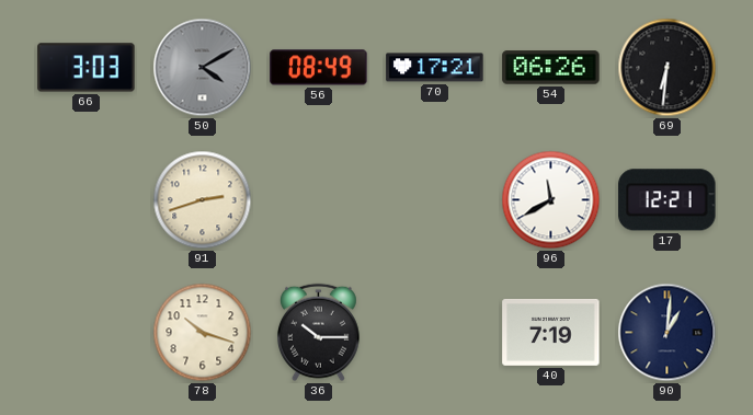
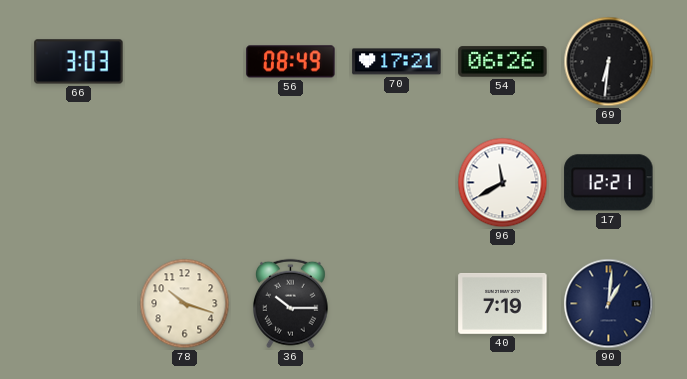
50: 4:10 -> none (203, 68)
91: 2:42 -> none (203, 200)
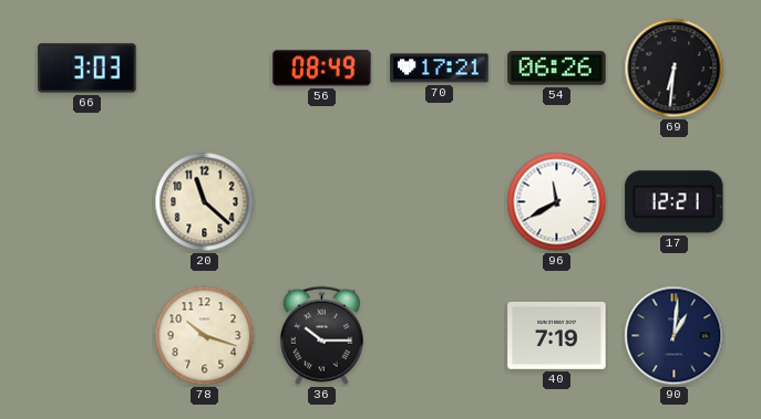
20: none -> 11:22 (205, 202)
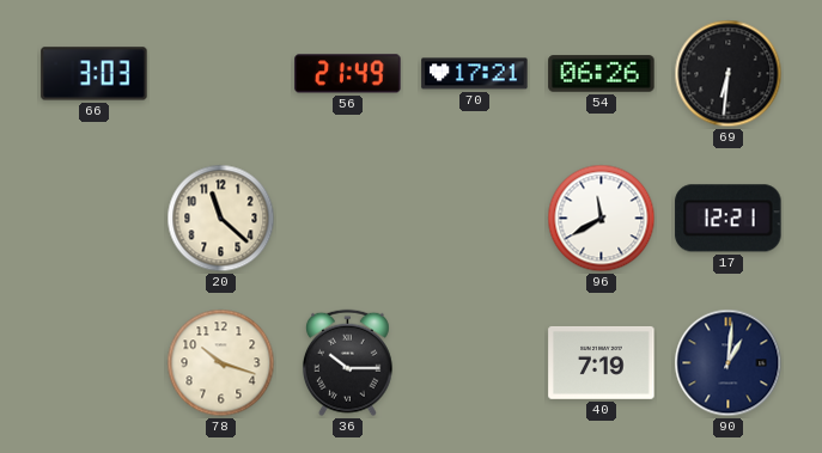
56: 08:49 -> 21:49 (348, 74)
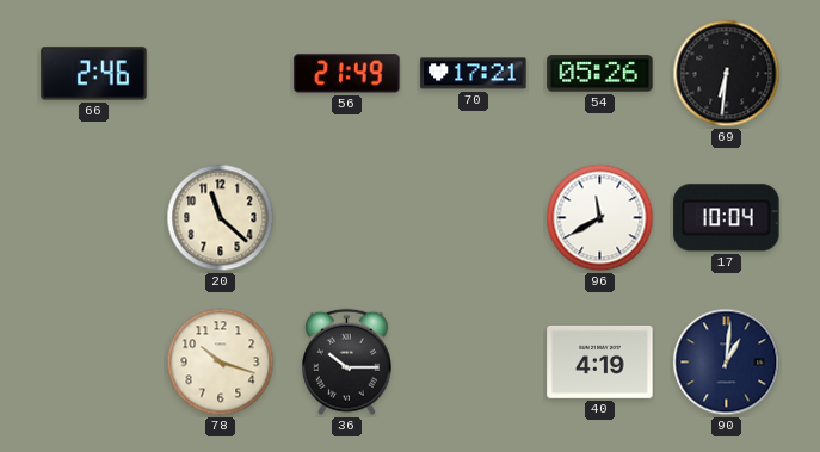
66: 3:03 -> 2:46 (94, 74)
54: 06:26 -> 05:26 (600, 74)
17: 12:21 -> 10:04 (727, 218)
40: 7:19 -> 4:19 (600, 361)
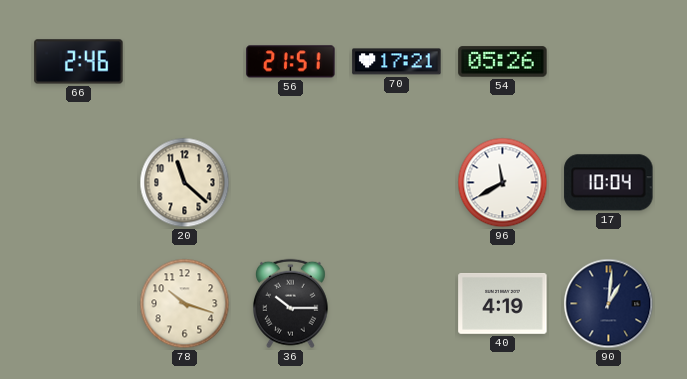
56: 21:49 -> 21:51 (291, 62)
69: 6:31 -> none (727, 74)
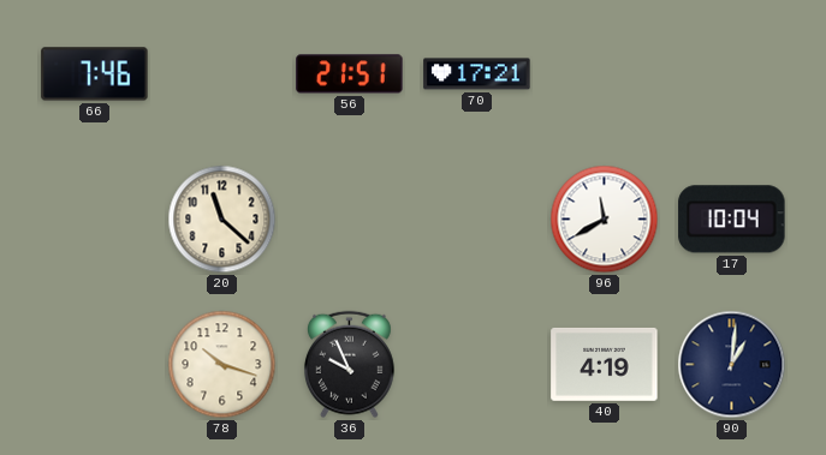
66: 2:46 -> 7:46 (95, 74)
54: 05:26 -> none (503, 62)
36: 10:15 -> 9:56 (349, 365)
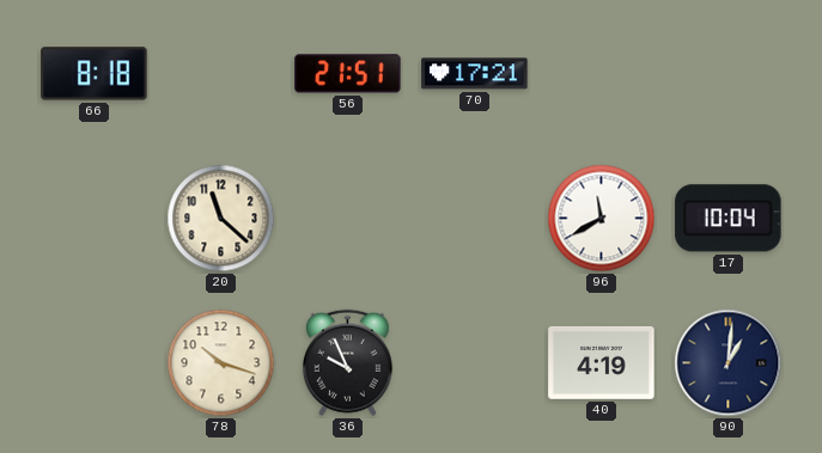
66: 7:46 -> 8:18 (95, 74)
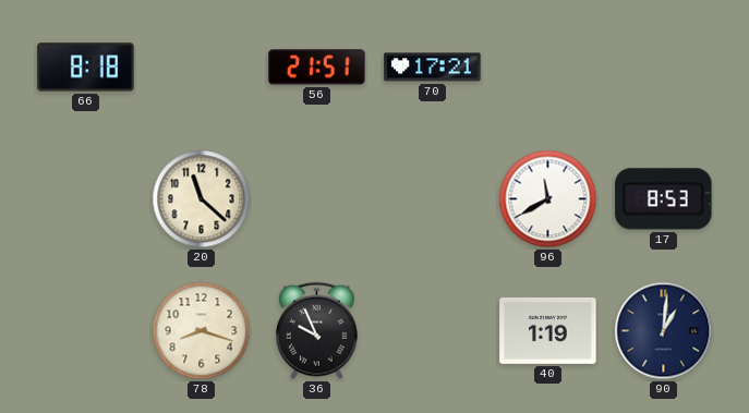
17: 10:04 -> 8:53 (664, 199)
78: 10:18 -> 8:18 (202, 331)
40: 4:19 -> 1:19 (548, 330)
